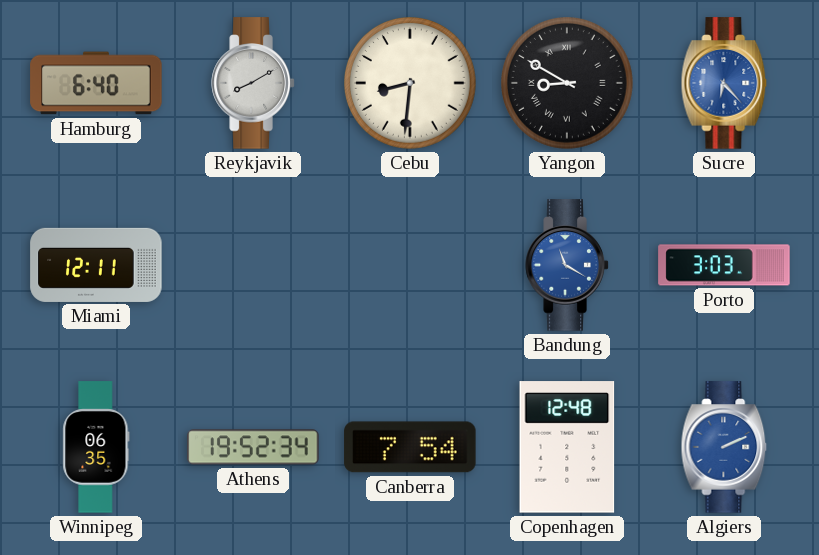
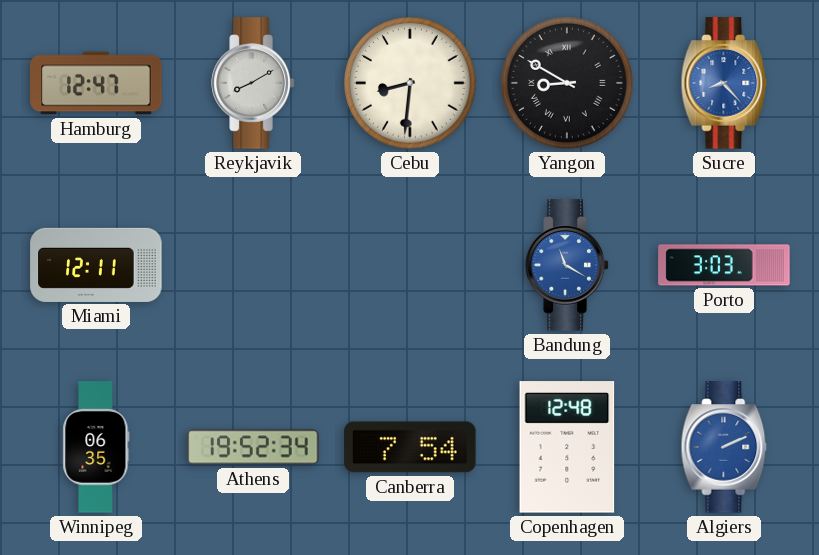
Hamburg: 6:40 -> 12:47 (96, 83)
Sucre: 6:23 -> 8:23 (724, 83)
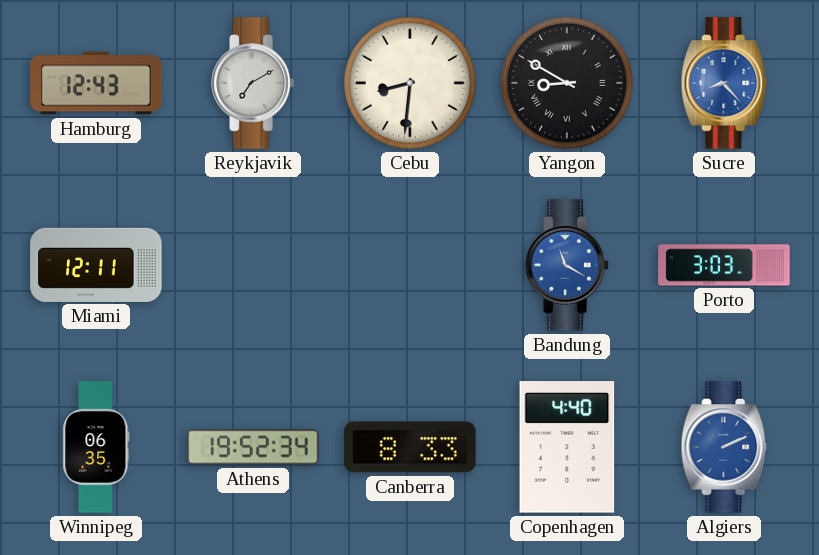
Hamburg: 12:47 -> 12:43 (96, 83)
Reykjavik: 8:10 -> 7:10 (253, 83)
Canberra: 7:54 -> 8:33 (410, 447)
Copenhagen: 12:48 -> 4:40 (567, 447)
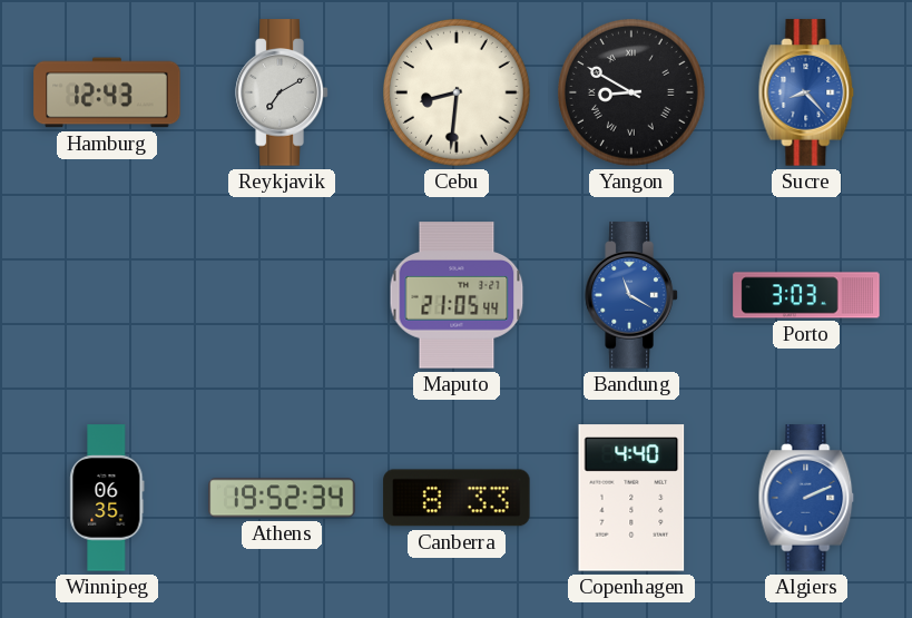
Miami: 12:11 -> none (96, 265)
Maputo: none -> 21:05 (457, 295)
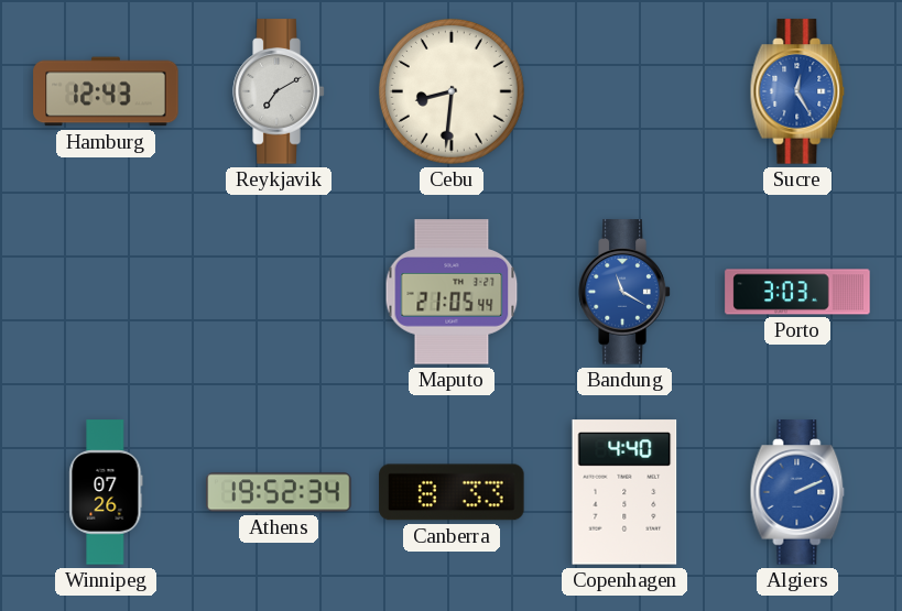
Yangon: 8:50 -> none (632, 94)
Sucre: 8:23 -> 12:25 (797, 91)
Winnipeg: 06:35 -> 07:26 (106, 492)
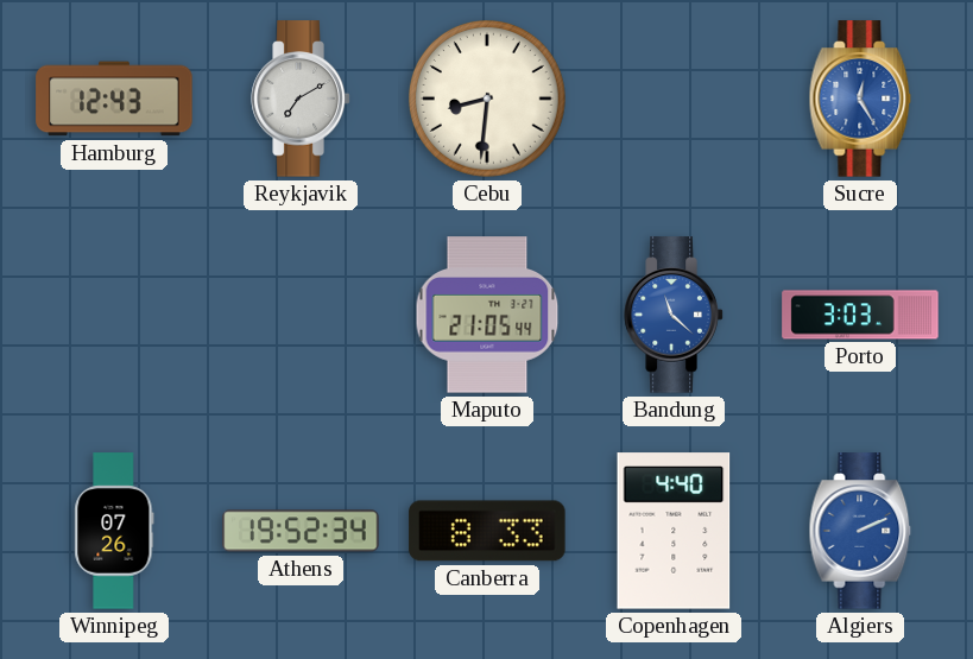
Bandung: 11:20 -> 11:22 (674, 315)
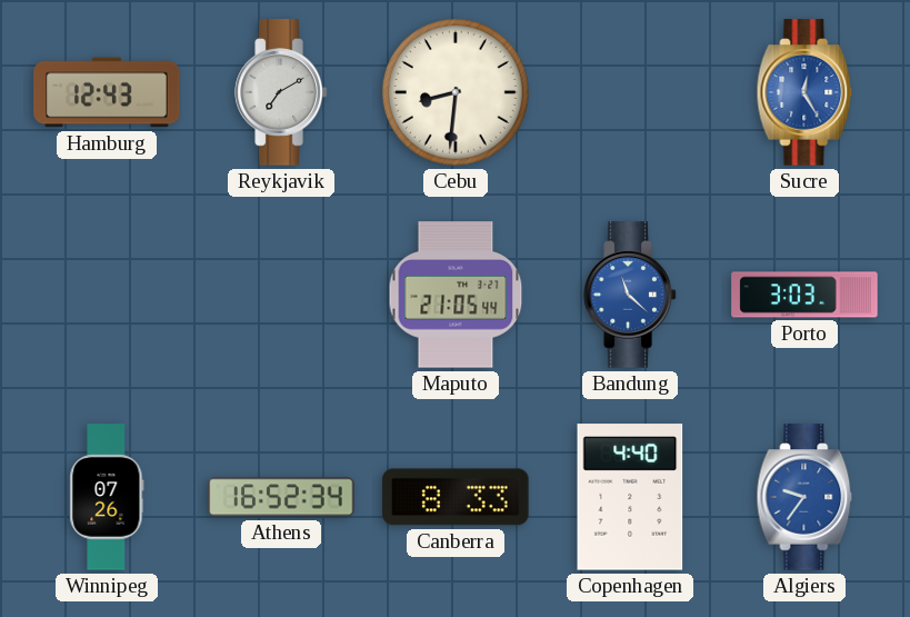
Athens: 19:52 -> 16:52 (281, 497)
Algiers: 2:11 -> 9:36 (804, 497)
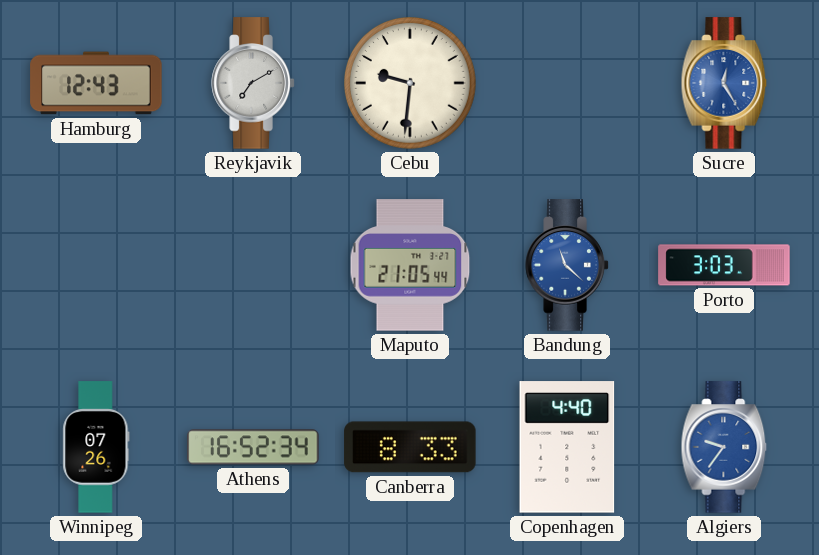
Cebu: 8:31 -> 9:31 (411, 84)
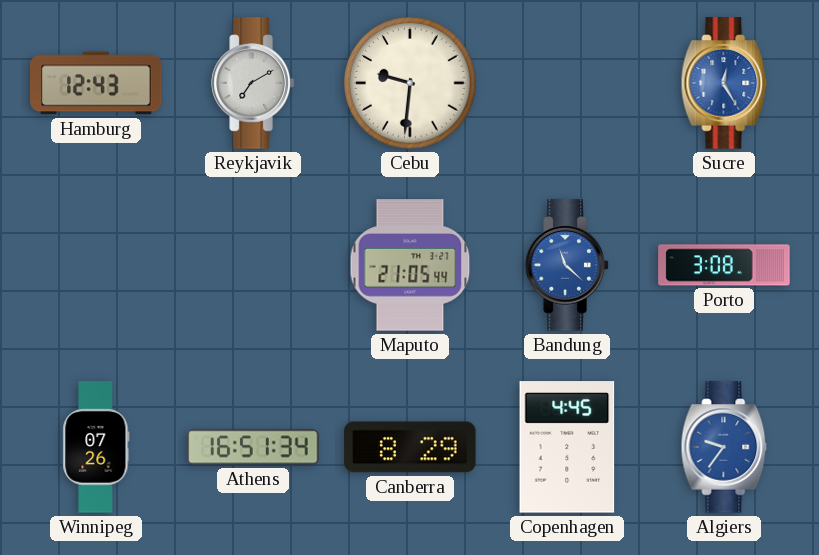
Porto: 3:03 -> 3:08 (724, 265)
Athens: 16:52 -> 16:51 (253, 447)
Canberra: 8:33 -> 8:29 (410, 447)
Copenhagen: 4:40 -> 4:45 (567, 447)
